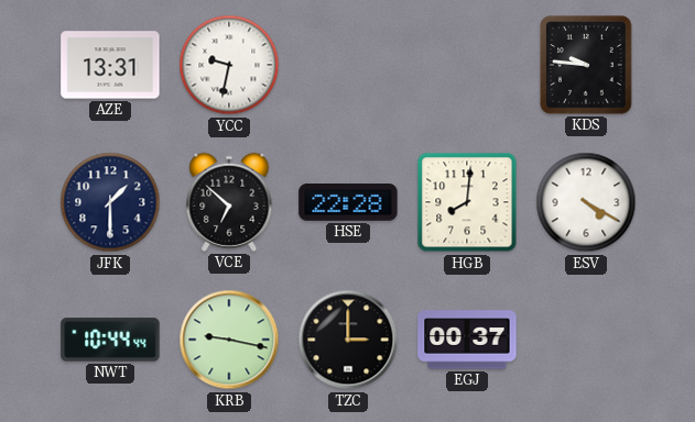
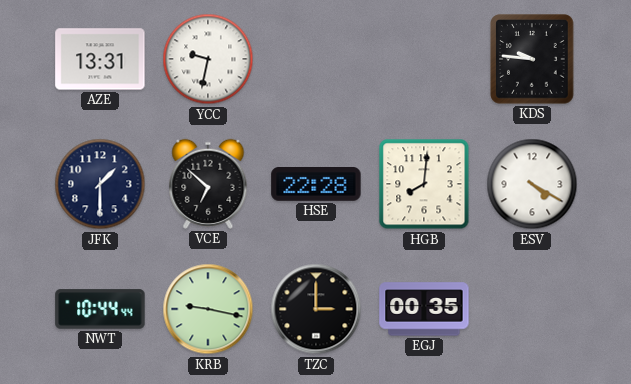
EGJ: 00:37 -> 00:35 (424, 309)
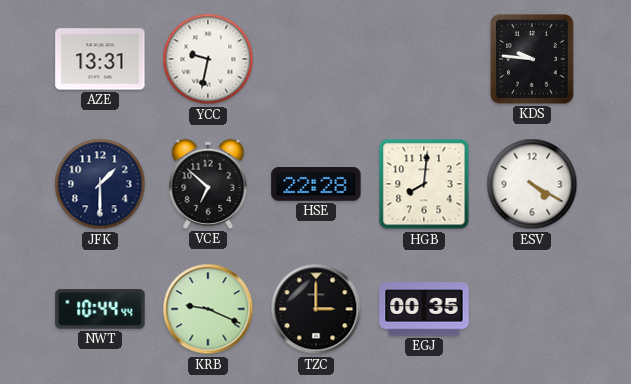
KRB: 9:17 -> 9:19 (208, 309)
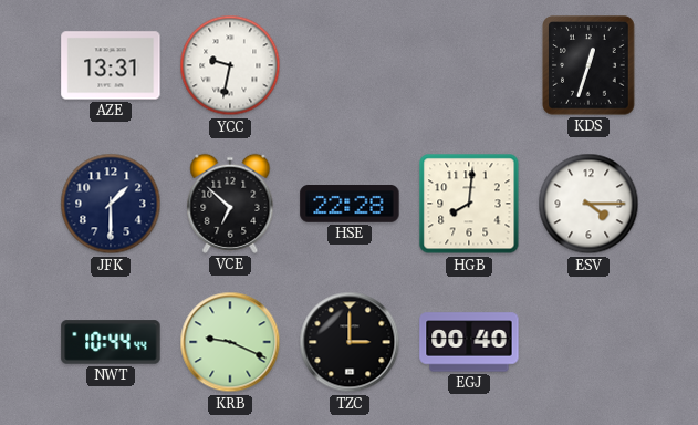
KDS: 9:46 -> 12:33 (588, 65)
ESV: 4:20 -> 4:15 (588, 204)
EGJ: 00:35 -> 00:40 (469, 342)
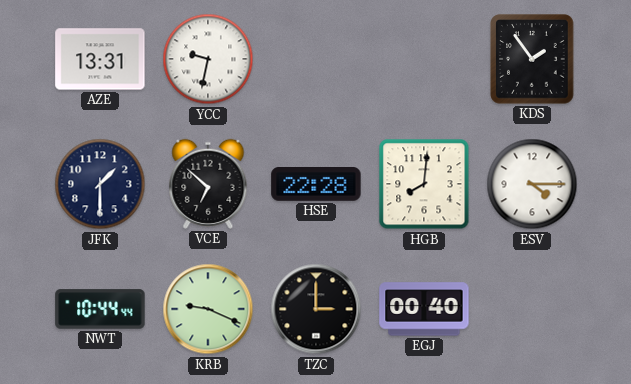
KDS: 12:33 -> 1:54 (532, 59)
